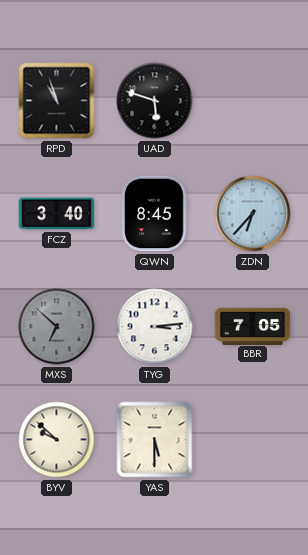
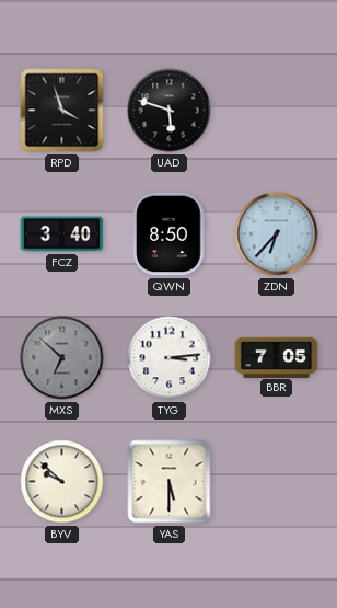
RPD: 10:57 -> 3:57 (62, 111)
QWN: 8:45 -> 8:50 (170, 234)
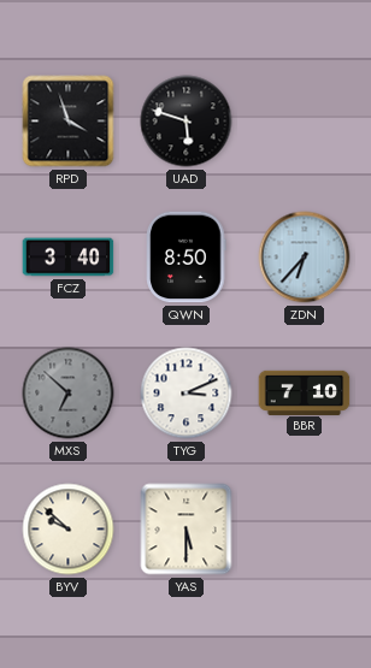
TYG: 3:14 -> 3:11 (187, 394)
BBR: 7:05 -> 7:10 (305, 392)
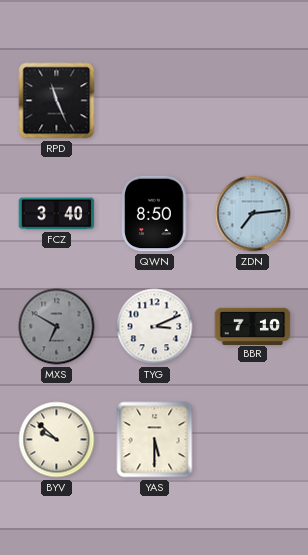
RPD: 3:57 -> 11:26 (57, 101)
UAD: 5:48 -> none (187, 122)
ZDN: 6:37 -> 7:14 (253, 214)
MXS: 6:52 -> 6:50 (57, 327)
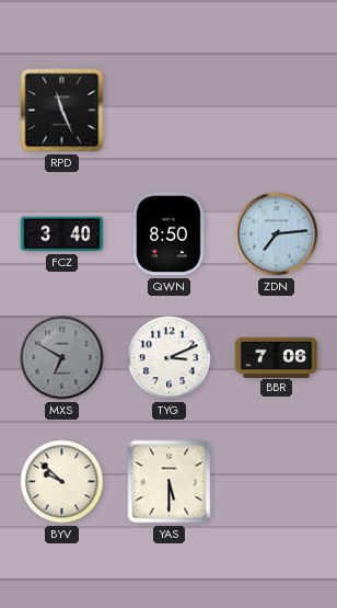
BBR: 7:10 -> 7:06 (277, 357)
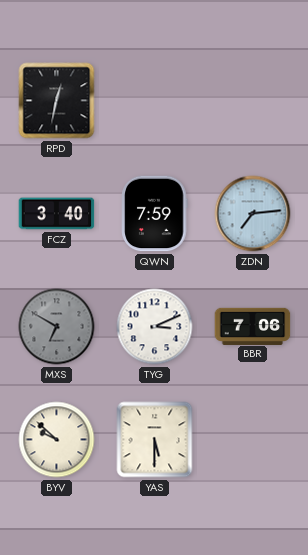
RPD: 11:26 -> 12:32 (57, 101)
QWN: 8:50 -> 7:59 (155, 214)
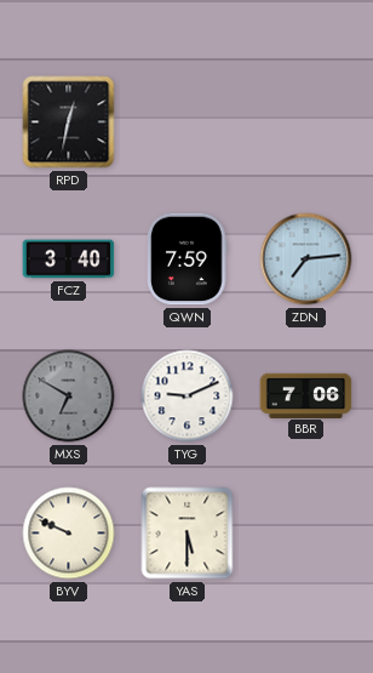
TYG: 3:11 -> 9:11 (188, 397)
BYV: 9:52 -> 9:49 (69, 534)
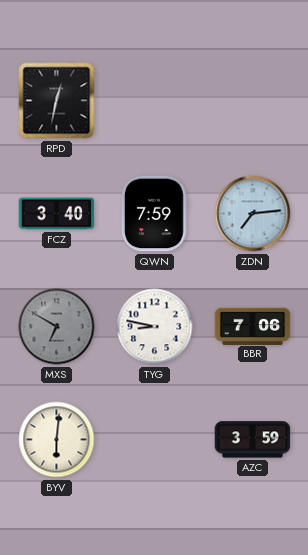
TYG: 9:11 -> 8:47 (155, 327)
BYV: 9:49 -> 6:01 (57, 440)
YAS: 5:30 -> none (188, 534)
AZC: none -> 3:59 (253, 440)
